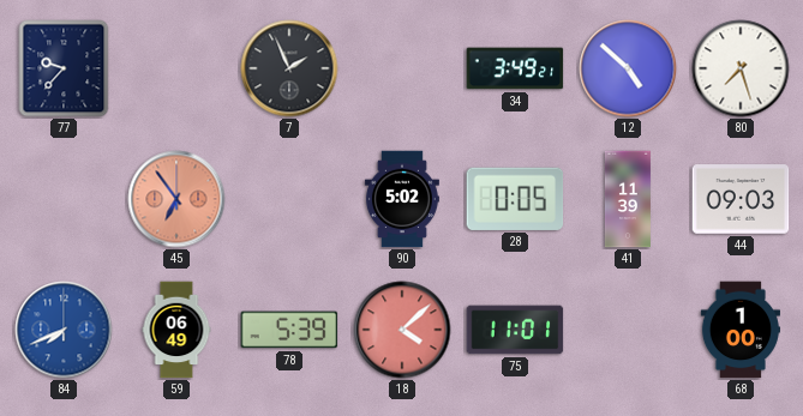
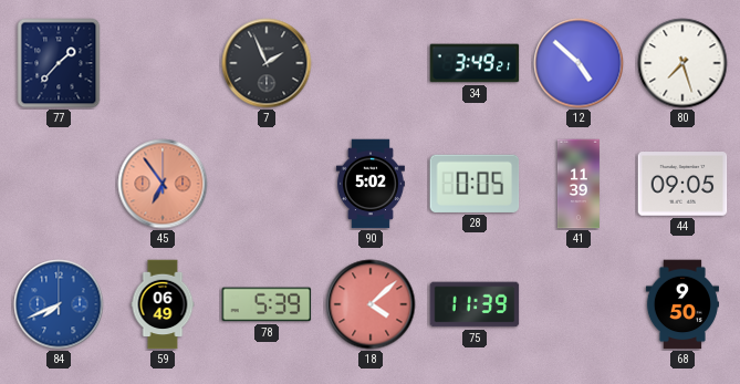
77: 9:37 -> 1:37 (59, 63)
44: 09:03 -> 09:05 (682, 184)
75: 11:01 -> 11:39 (475, 304)
68: 1:00 -> 9:50 (681, 304)
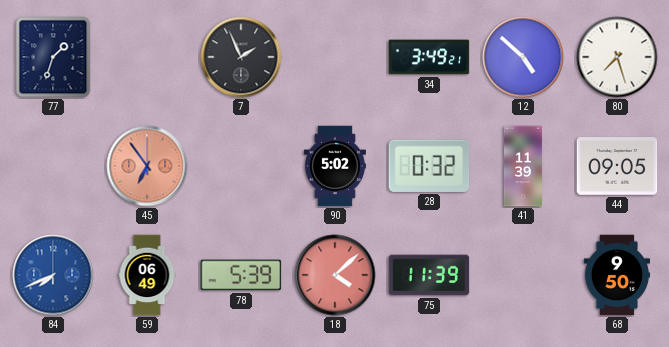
77: 1:37 -> 1:33 (53, 57)
28: 0:05 -> 0:32 (429, 166)
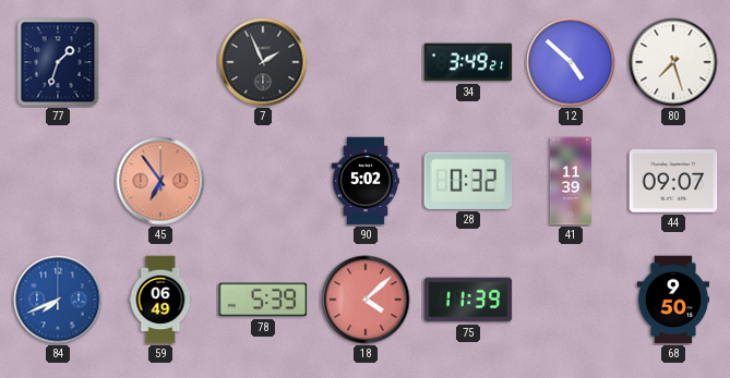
44: 09:05 -> 09:07 (673, 181)
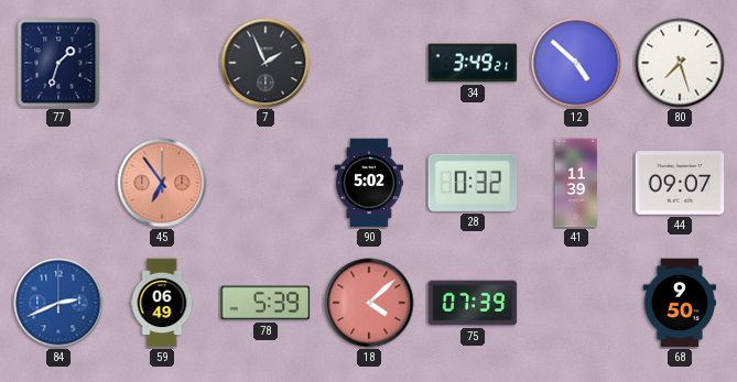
84: 7:41 -> 2:41 (58, 303)
75: 11:39 -> 07:39 (473, 303)
